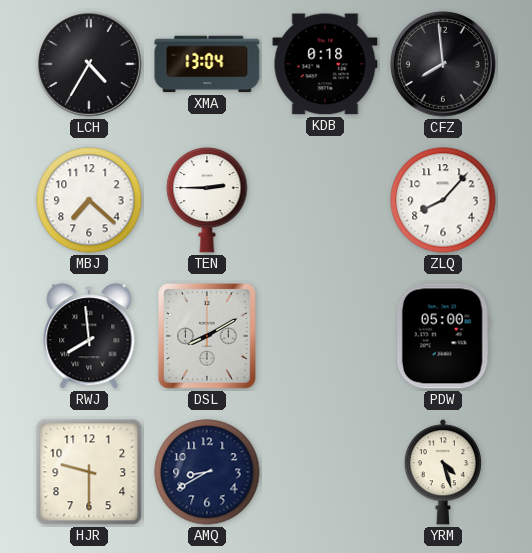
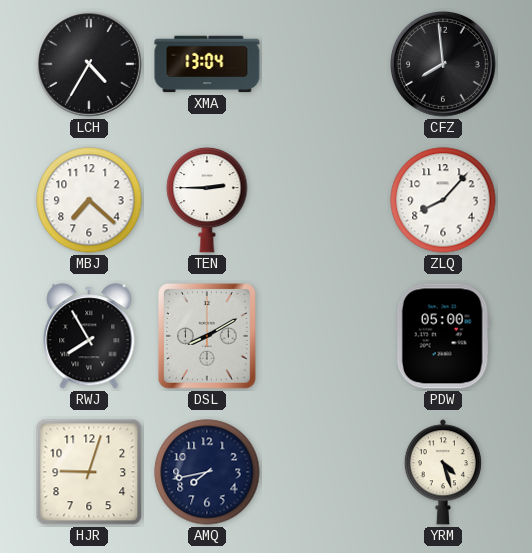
KDB: 0:18 -> none (325, 64)
RWJ: 7:59 -> 7:55 (89, 336)
HJR: 9:30 -> 9:03 (89, 472)
AMQ: 8:40 -> 7:43 (207, 472)
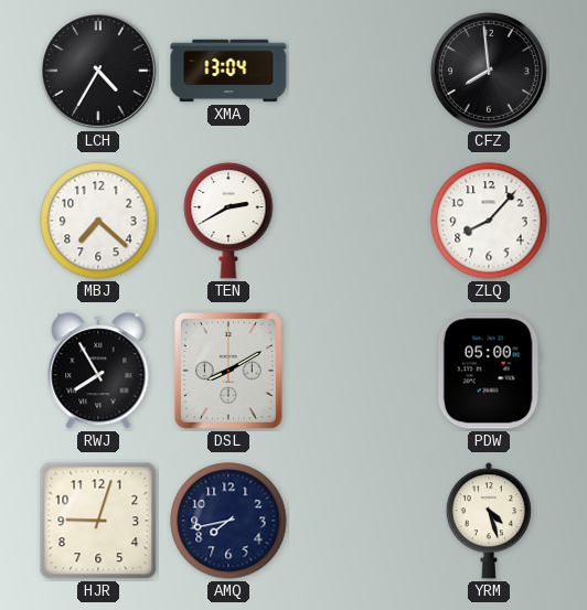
TEN: 2:45 -> 2:40 (228, 221)
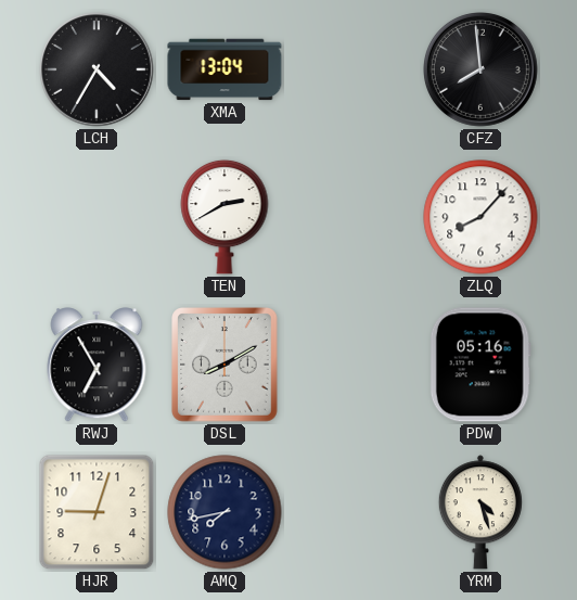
MBJ: 7:22 -> none (98, 221)
RWJ: 7:55 -> 6:55 (97, 365)
PDW: 05:00 -> 05:16 (480, 365)
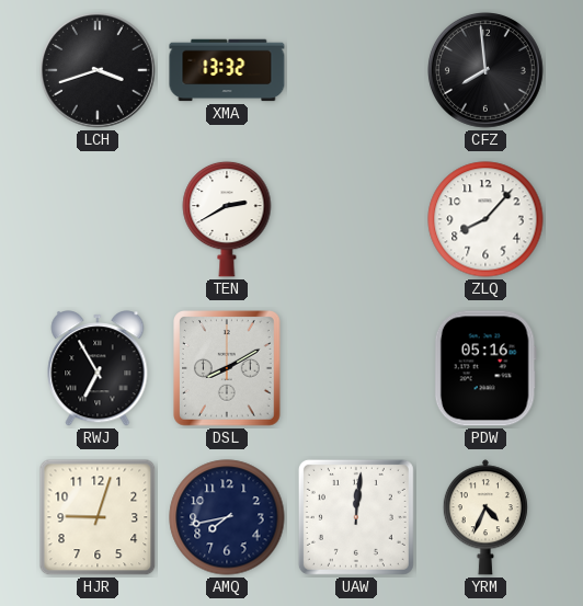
LCH: 4:35 -> 3:42 (99, 71)
XMA: 13:04 -> 13:32 (227, 70)
UAW: none -> 12:01 (356, 517)
YRM: 4:27 -> 4:34 (485, 517)
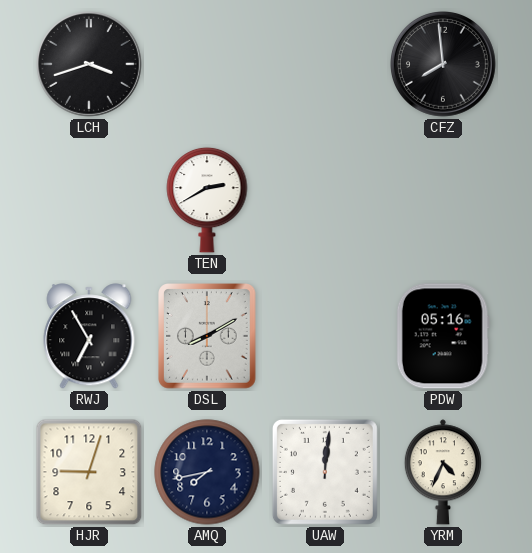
XMA: 13:32 -> none (227, 70)
ZLQ: 8:07 -> none (485, 219)
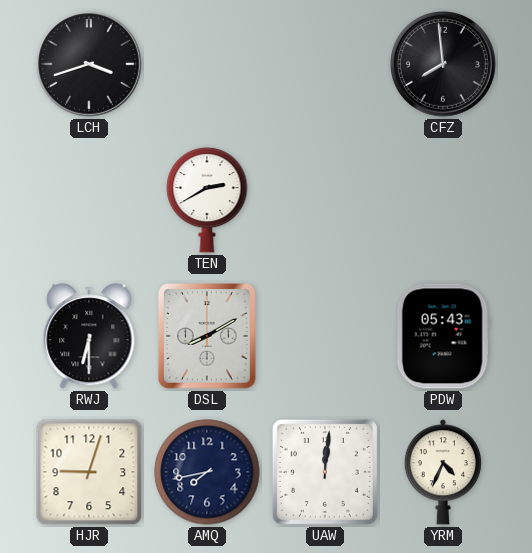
RWJ: 6:55 -> 6:30 (89, 336)
PDW: 05:16 -> 05:43 (443, 336)
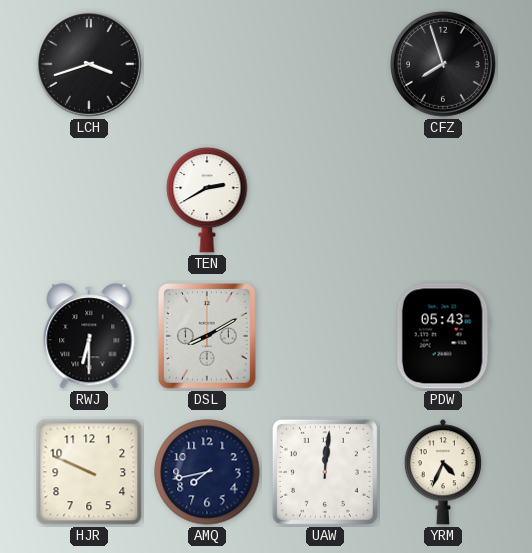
CFZ: 7:59 -> 7:57 (444, 65)
HJR: 9:03 -> 9:49 (89, 472)
